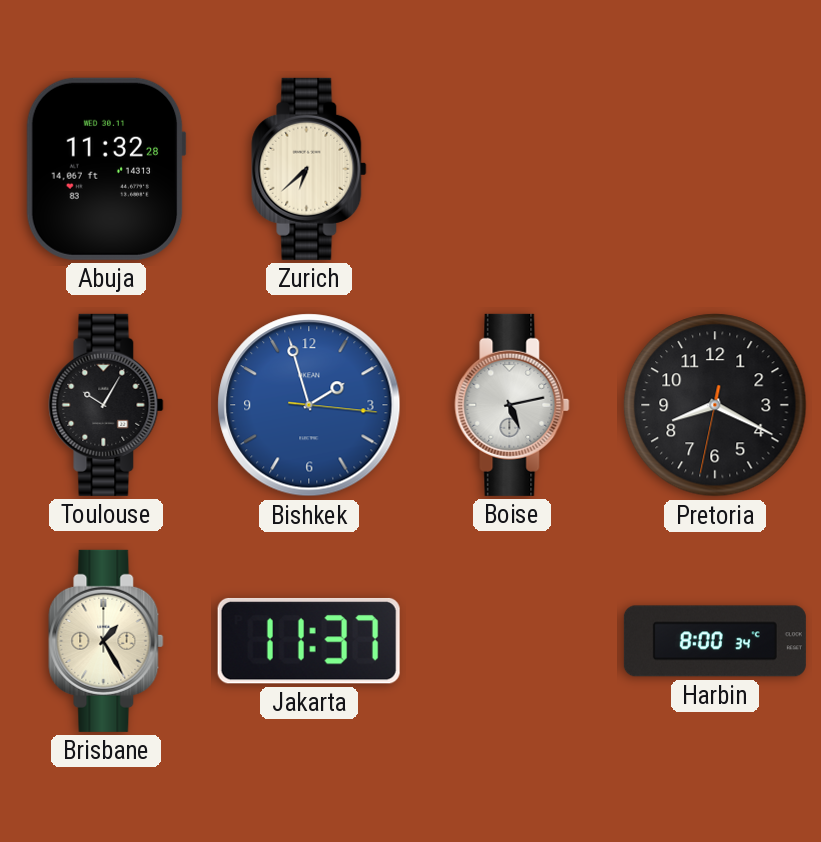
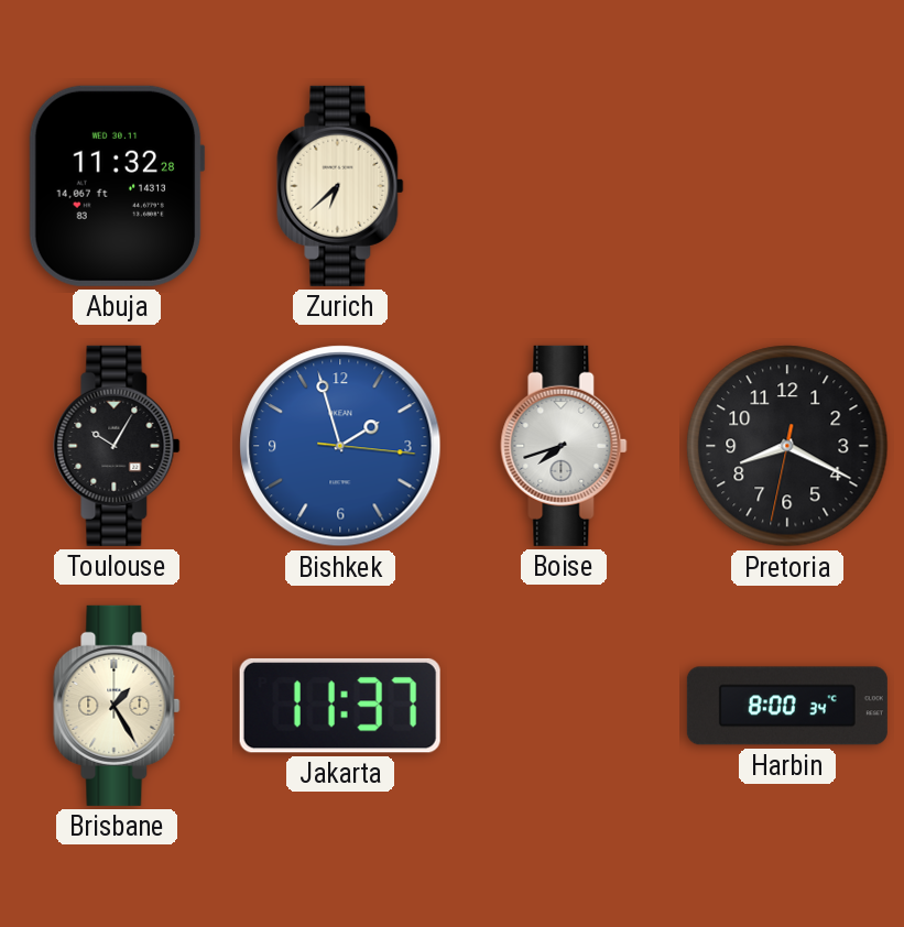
Boise: 5:13 -> 7:42 (564, 446)
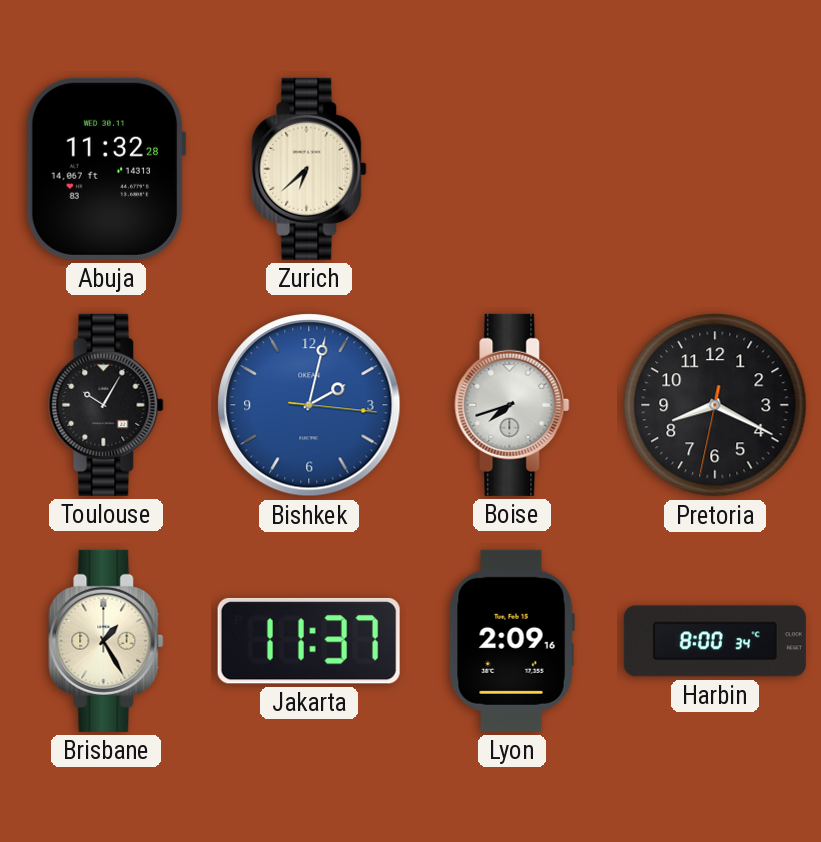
Bishkek: 1:57 -> 2:02 (309, 405)
Lyon: none -> 2:09 (512, 641)
